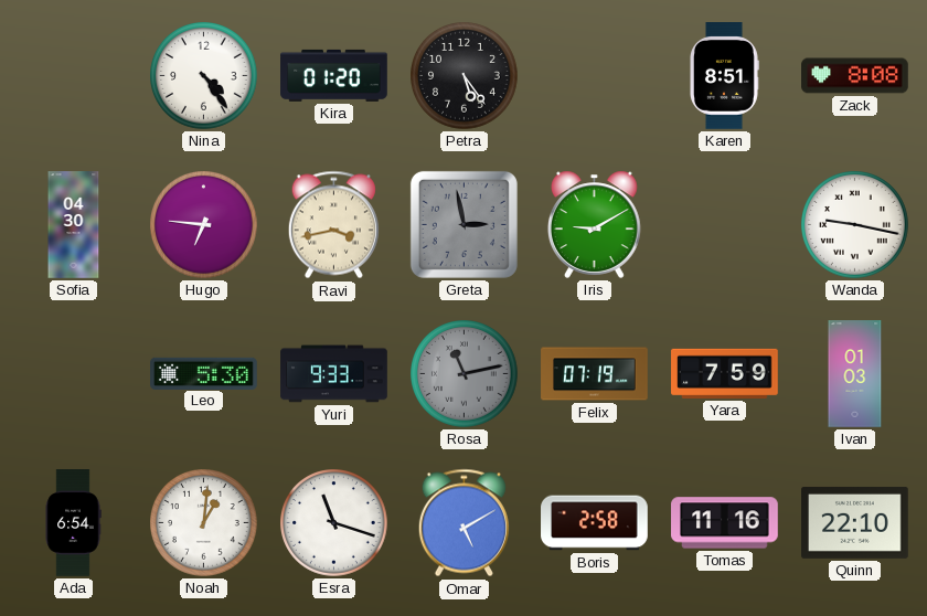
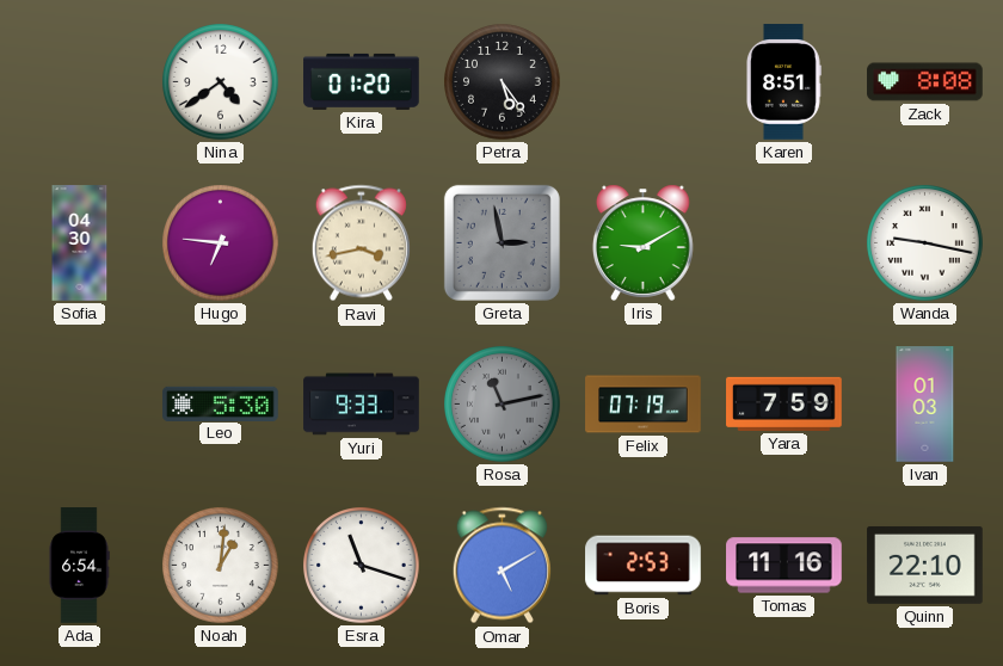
Nina: 4:24 -> 4:39 (221, 82)
Boris: 2:58 -> 2:53 (644, 566)
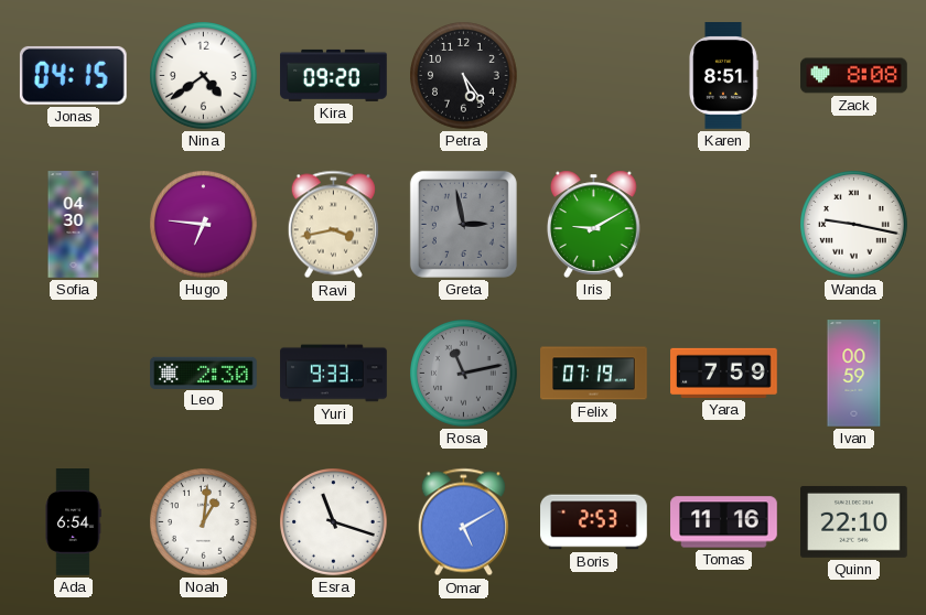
Jonas: none -> 04:15 (73, 75)
Kira: 01:20 -> 09:20 (334, 75)
Leo: 5:30 -> 2:30 (204, 373)
Ivan: 01:03 -> 00:59 (854, 374)
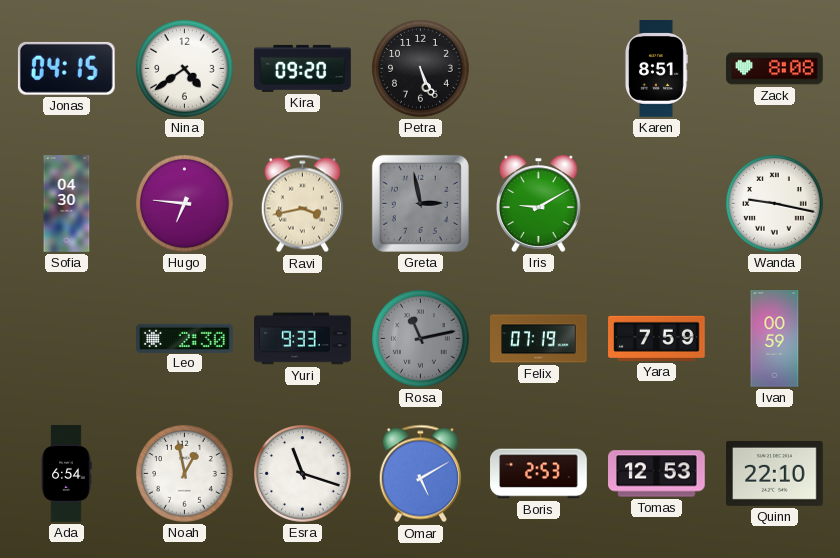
Petra: 5:24 -> 5:26 (421, 69)
Noah: 1:01 -> 12:58 (185, 474)
Tomas: 11:16 -> 12:53 (657, 474)
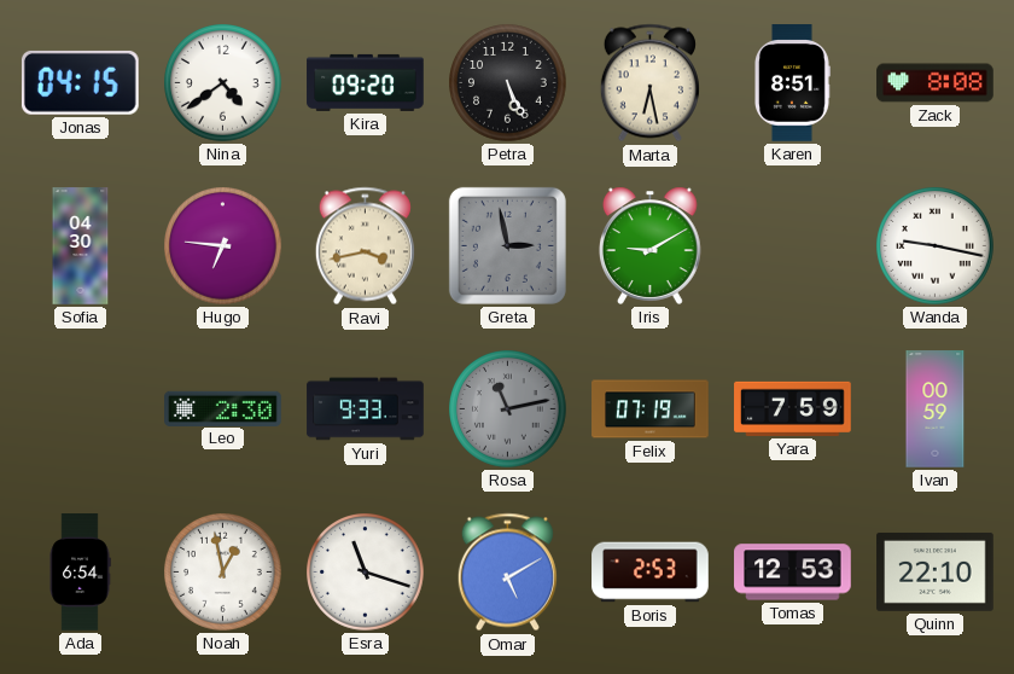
Marta: none -> 6:28 (649, 83)
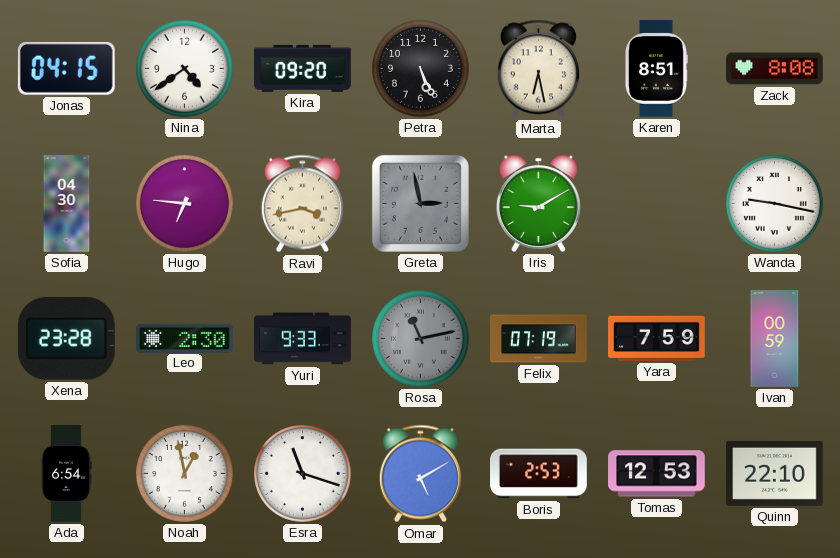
Xena: none -> 23:28 (66, 338)
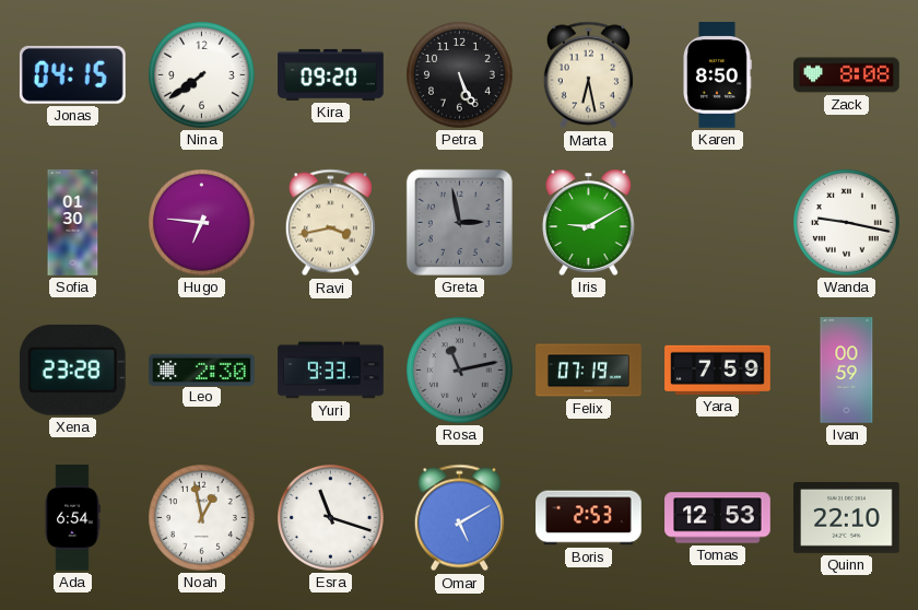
Nina: 4:39 -> 7:39 (202, 75)
Karen: 8:51 -> 8:50 (718, 75)
Sofia: 04:30 -> 01:30 (73, 223)
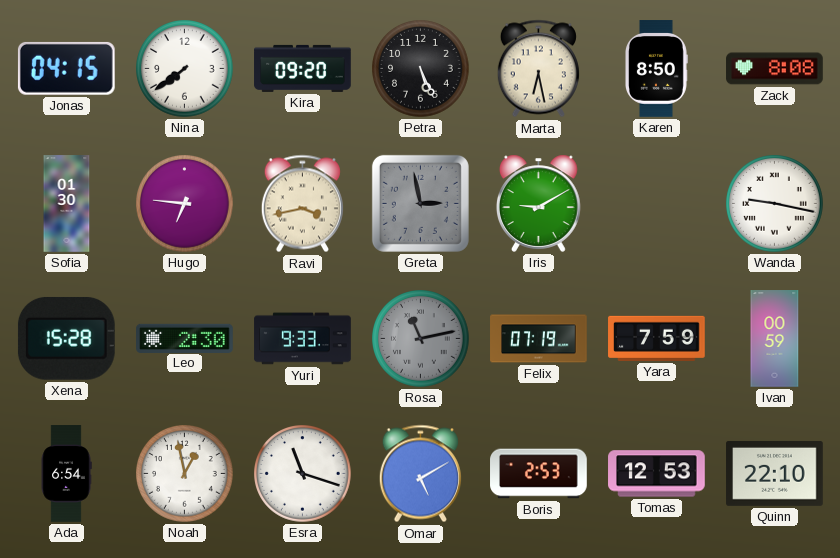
Xena: 23:28 -> 15:28 (66, 338)
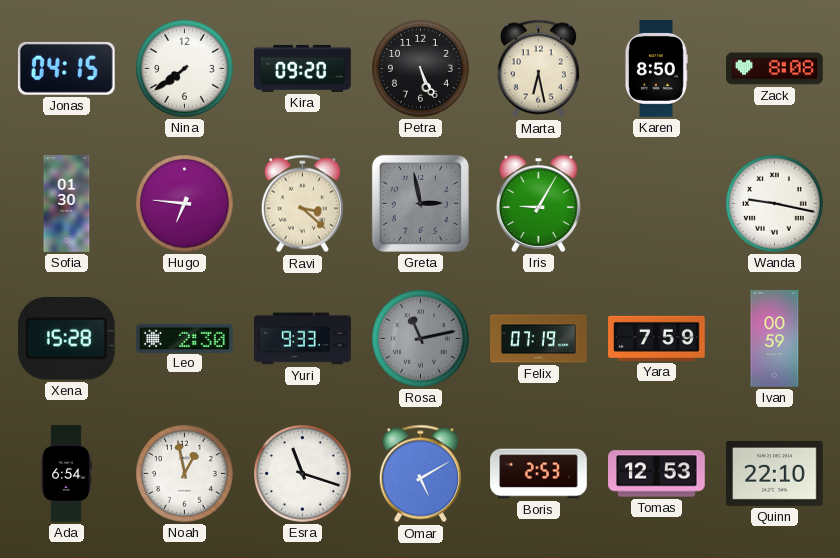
Ravi: 3:43 -> 3:22 (302, 204)
Iris: 9:10 -> 9:05 (539, 203)
